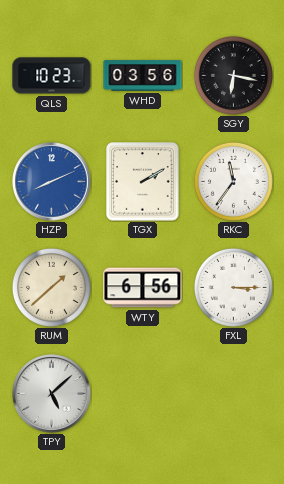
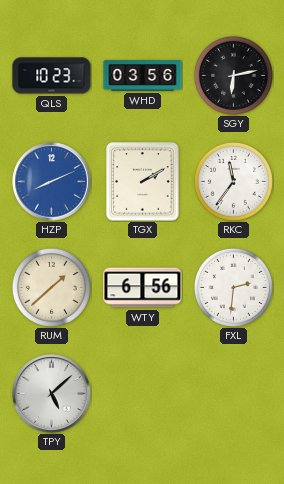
SGY: 6:17 -> 6:13 (233, 75)
FXL: 3:15 -> 2:31 (233, 287)
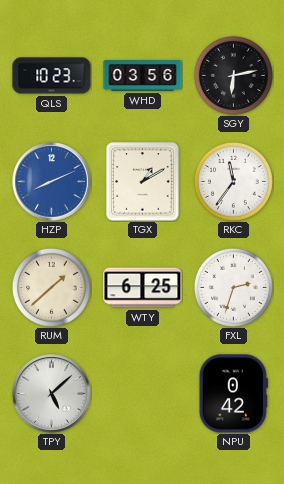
TGX: 2:10 -> 1:10 (143, 182)
WTY: 6:56 -> 6:25 (143, 288)
FXL: 2:31 -> 2:33 (233, 287)
NPU: none -> 0:42 (233, 394)
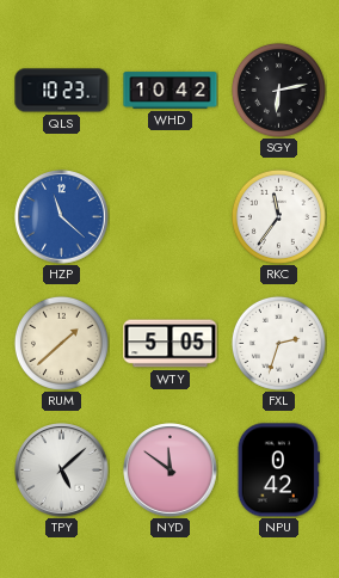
WHD: 03:56 -> 10:42 (171, 91)
HZP: 8:11 -> 11:22 (62, 217)
TGX: 1:10 -> none (143, 182)
WTY: 6:25 -> 5:05 (171, 344)
NYD: none -> 11:51 (171, 471)
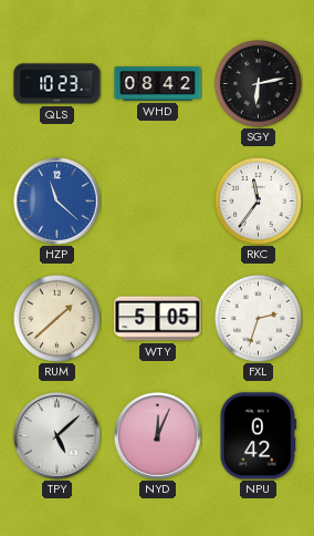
WHD: 10:42 -> 08:42 (158, 84)
NYD: 11:51 -> 12:04 (158, 436)
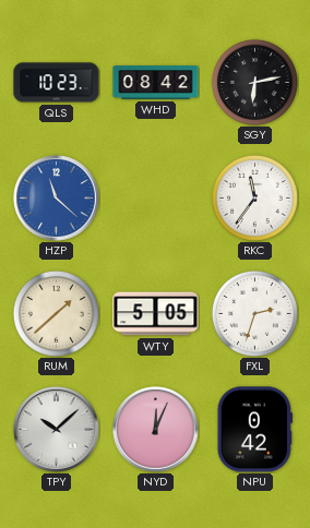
TPY: 5:08 -> 10:08 (57, 430)
